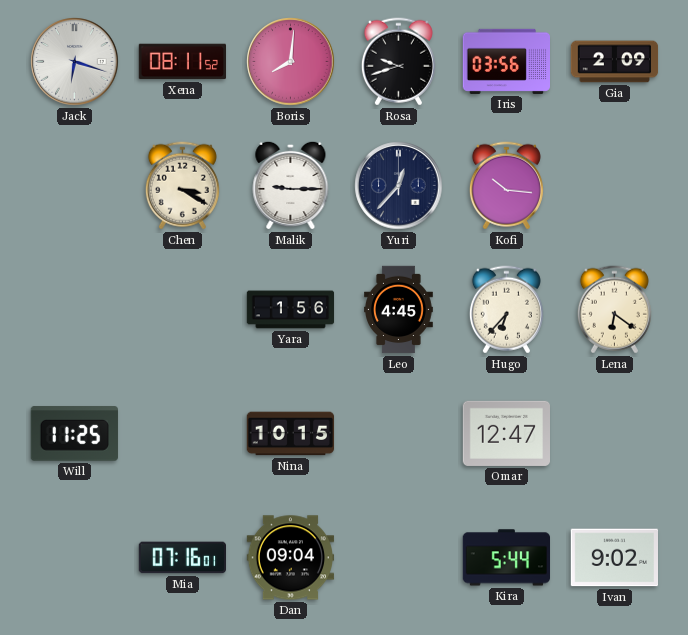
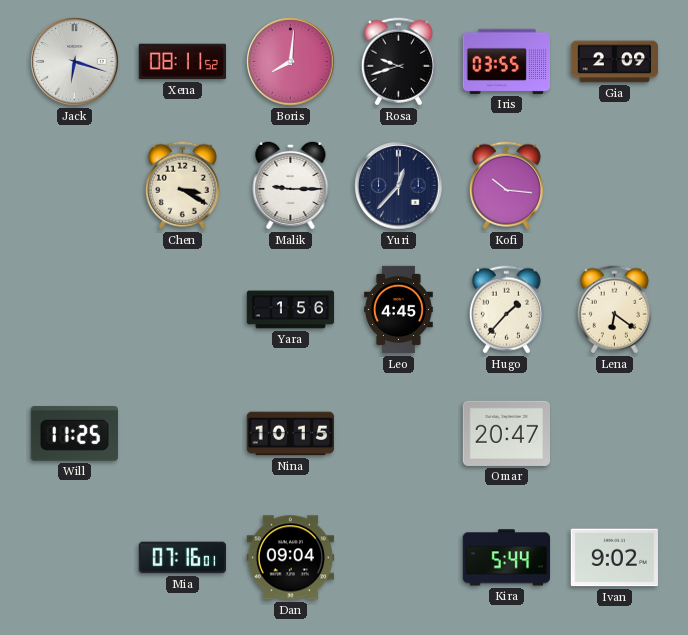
Iris: 03:56 -> 03:55 (506, 61)
Hugo: 6:37 -> 1:37 (506, 310)
Omar: 12:47 -> 20:47 (506, 433)
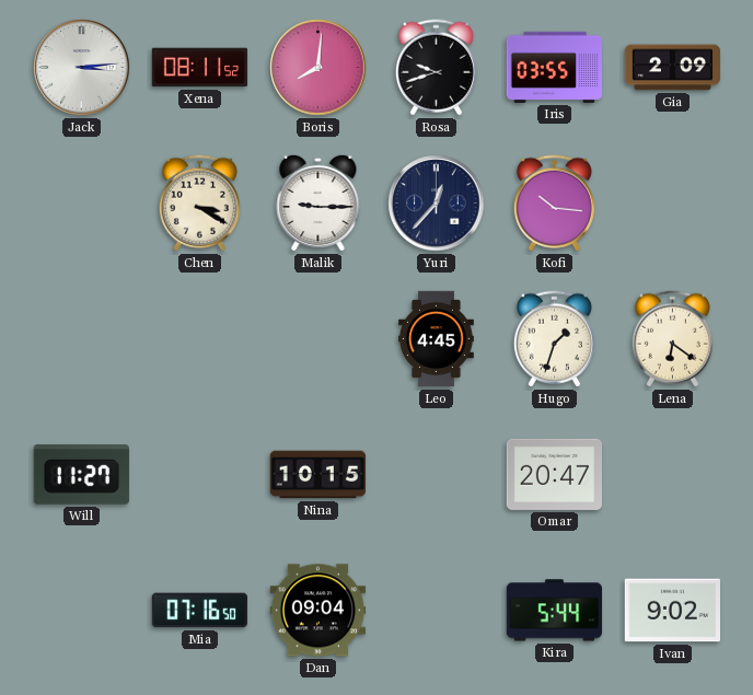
Jack: 6:18 -> 3:14 (82, 68)
Yara: 1:56 -> none (291, 310)
Hugo: 1:37 -> 1:33 (554, 339)
Will: 11:25 -> 11:27 (81, 475)
Mia: 07:16:01 -> 07:16:50 (199, 611)
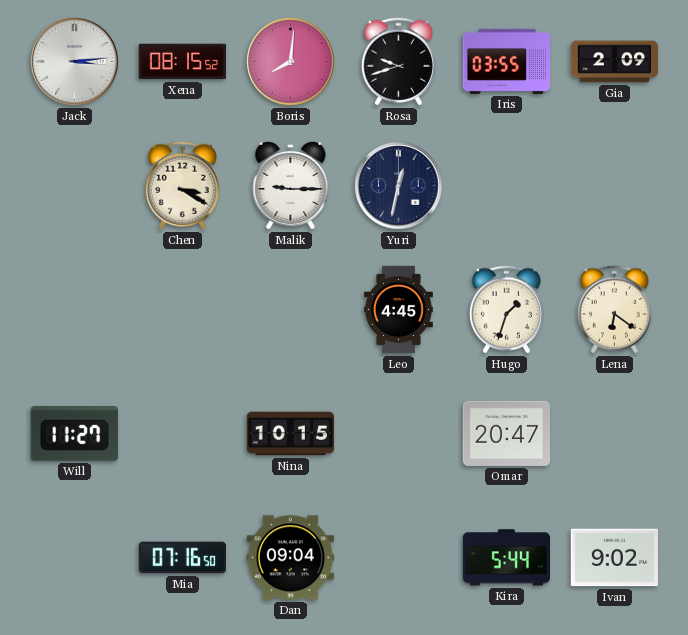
Xena: 08:11 -> 08:15 (182, 62)
Yuri: 12:37 -> 12:32 (399, 186)
Kofi: 10:16 -> none (554, 204)
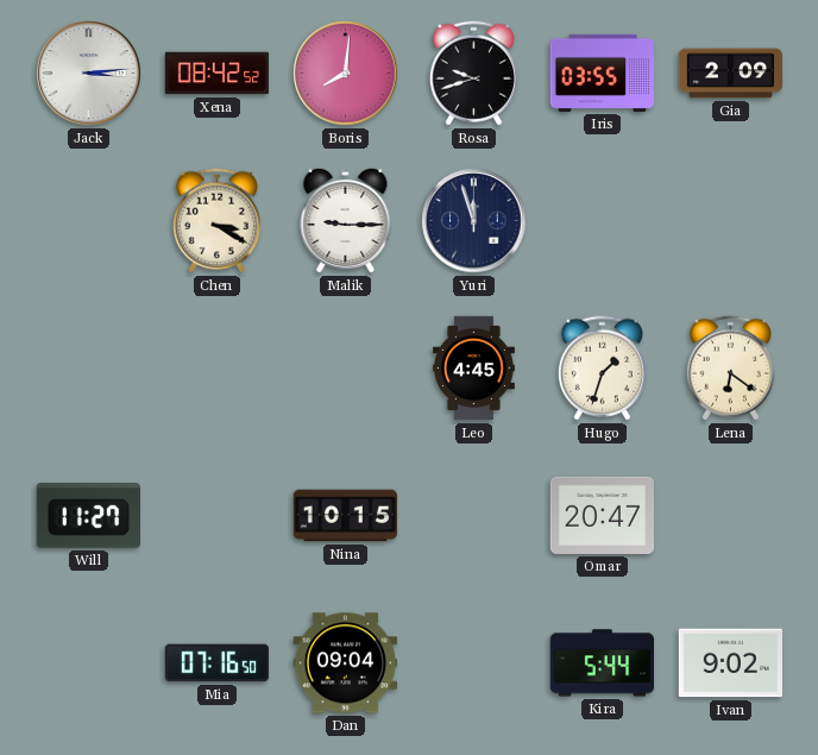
Xena: 08:15 -> 08:42 (216, 74)
Yuri: 12:32 -> 11:57 (474, 221)
